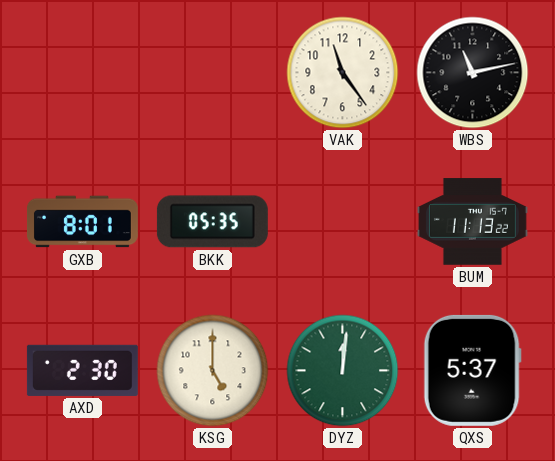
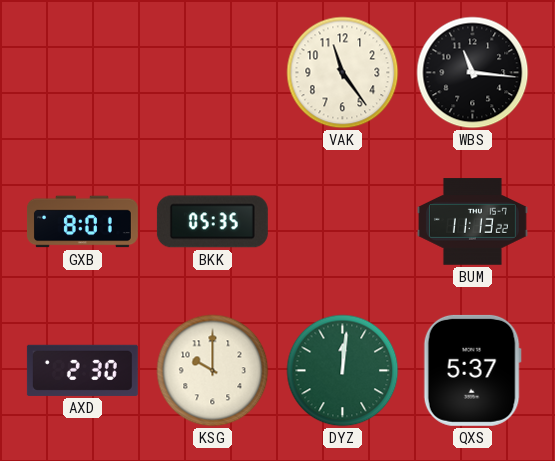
WBS: 11:13 -> 11:16 (473, 73)
KSG: 5:00 -> 10:00 (213, 371)
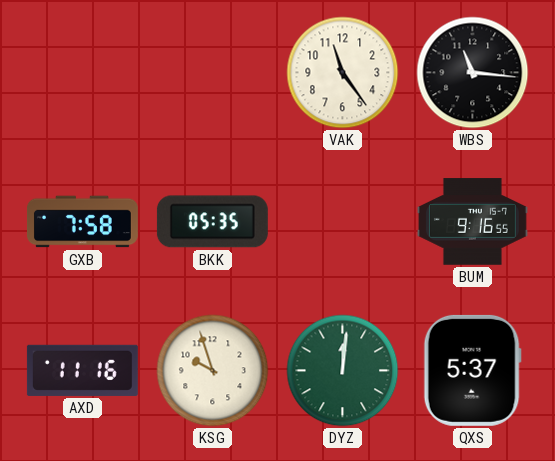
GXB: 8:01 -> 7:58 (82, 222)
BUM: 11:13 -> 9:16 (472, 222)
AXD: 2:30 -> 11:16 (82, 370)
KSG: 10:00 -> 9:57 (213, 371)
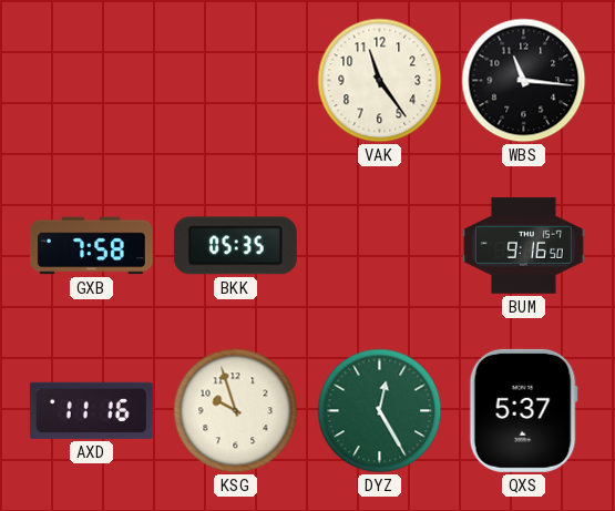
BUM: 9:16:55 -> 9:16:50 (523, 246)
DYZ: 12:01 -> 12:25 (380, 411)
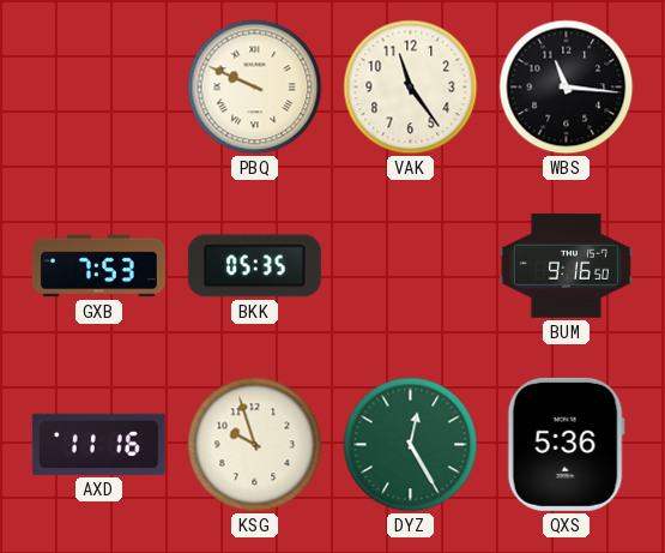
PBQ: none -> 9:49 (255, 88)
GXB: 7:58 -> 7:53 (98, 266)
QXS: 5:37 -> 5:36 (566, 444)
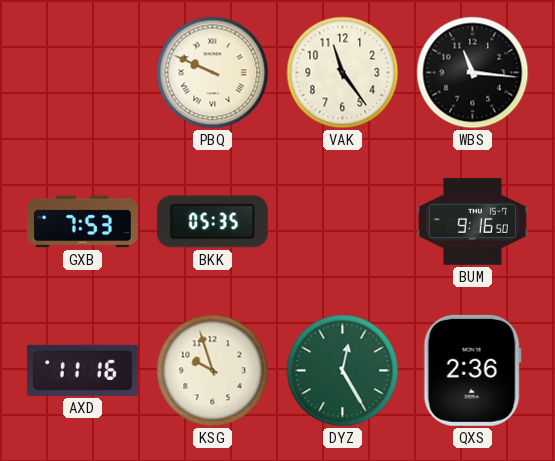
QXS: 5:36 -> 2:36 (472, 370)
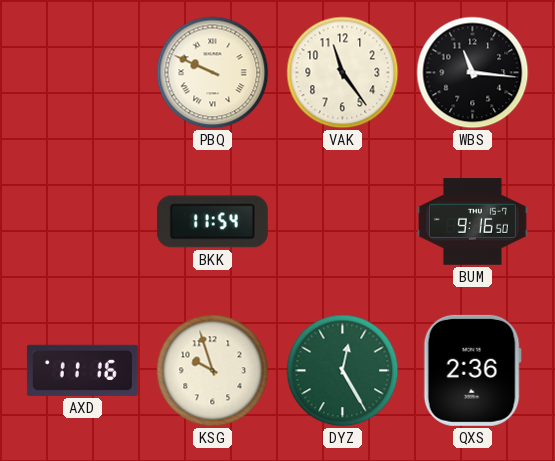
GXB: 7:53 -> none (82, 222)
BKK: 05:35 -> 11:54 (212, 222)
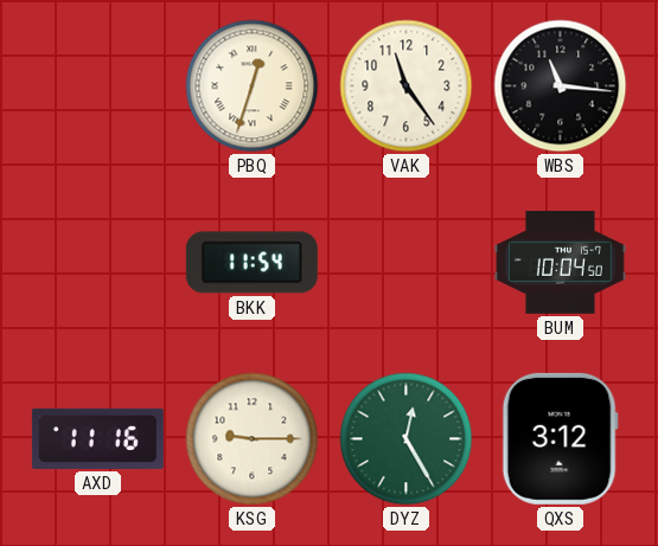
PBQ: 9:49 -> 12:33 (253, 86)
BUM: 9:16 -> 10:04 (560, 263)
KSG: 9:57 -> 9:15 (253, 439)
QXS: 2:36 -> 3:12 (560, 438)
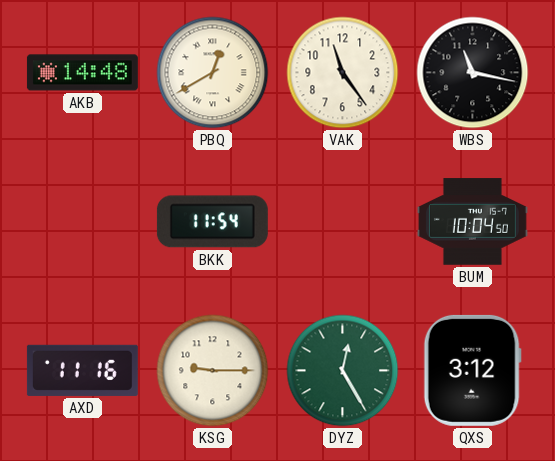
AKB: none -> 14:48 (82, 73)
PBQ: 12:33 -> 12:40 (213, 73)
WBS: 11:16 -> 11:17 (473, 73)
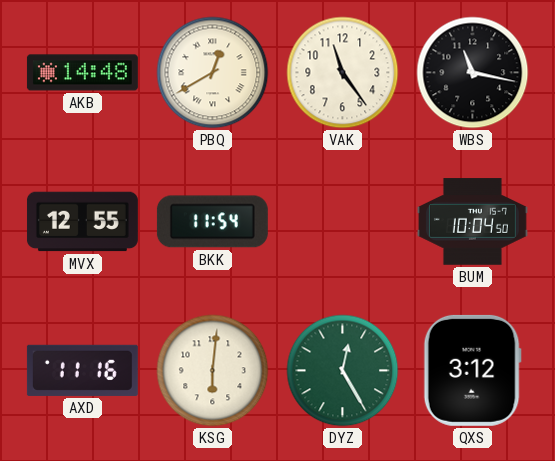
MVX: none -> 12:55 (82, 222)
KSG: 9:15 -> 6:01 (213, 371)
